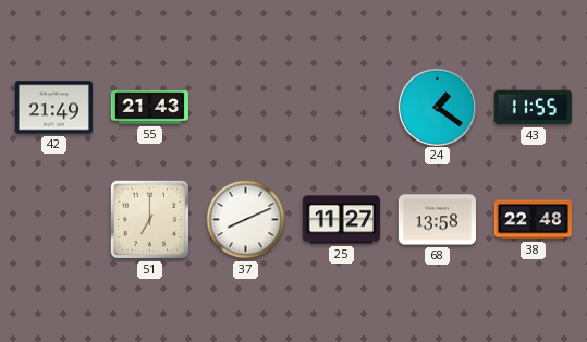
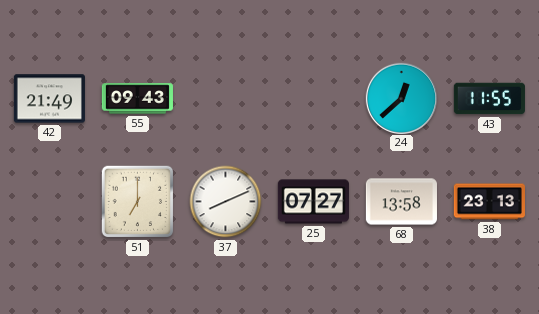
55: 21:43 -> 09:43 (137, 99)
24: 1:21 -> 12:38 (401, 98)
25: 11:27 -> 07:27 (313, 202)
38: 22:48 -> 23:13 (489, 202)
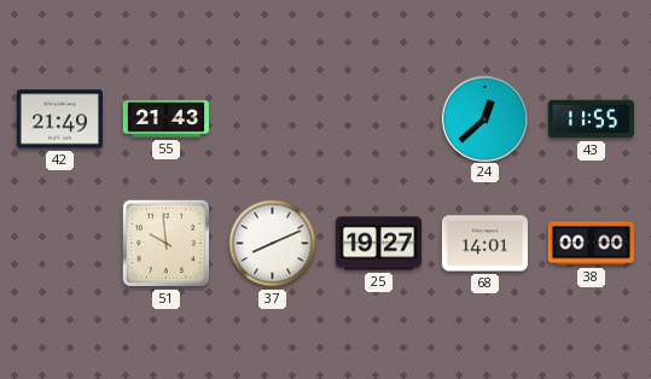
55: 09:43 -> 21:43 (165, 119)
51: 7:00 -> 9:59 (167, 244)
25: 07:27 -> 19:27 (378, 244)
68: 13:58 -> 14:01 (484, 244)
38: 23:13 -> 00:00 (591, 244)
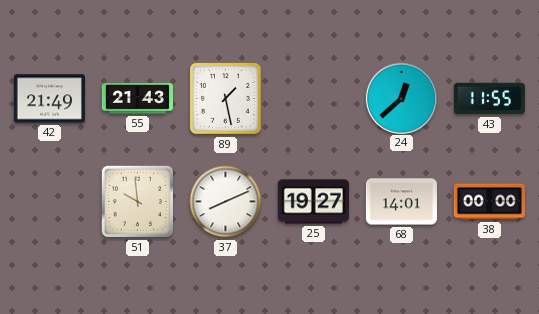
89: none -> 1:28 (225, 98)
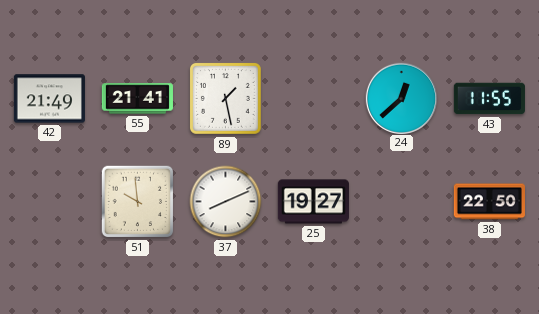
55: 21:43 -> 21:41 (137, 99)
68: 14:01 -> none (401, 202)
38: 00:00 -> 22:50 (489, 202)
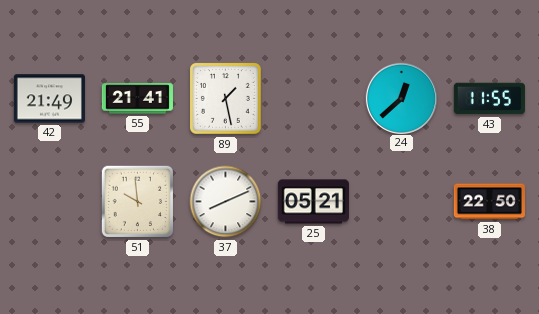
25: 19:27 -> 05:21 (313, 202)
